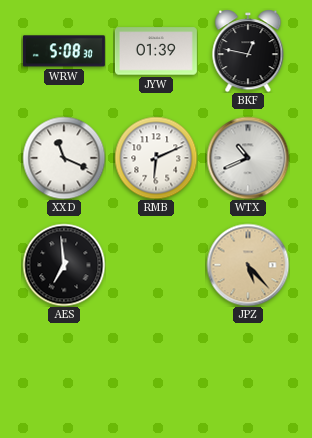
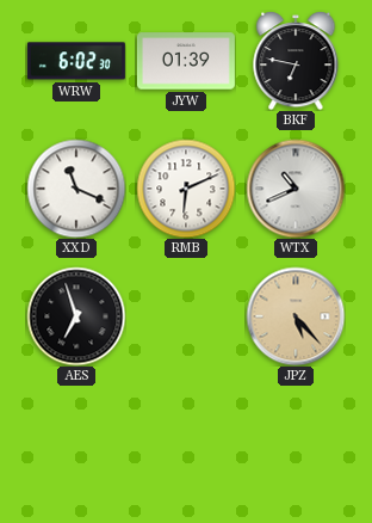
WRW: 5:08 -> 6:02 (76, 61)
BKF: 12:47 -> 6:47 (296, 61)
AES: 6:59 -> 6:57 (76, 316)
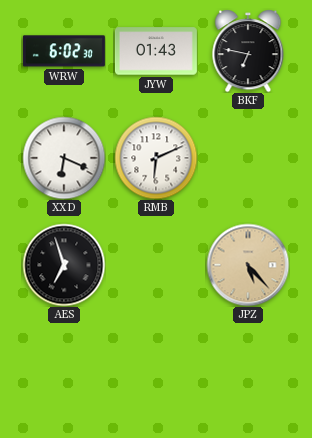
JYW: 01:39 -> 01:43 (156, 51)
XXD: 11:19 -> 6:19 (64, 158)
WTX: 10:41 -> none (296, 189)
